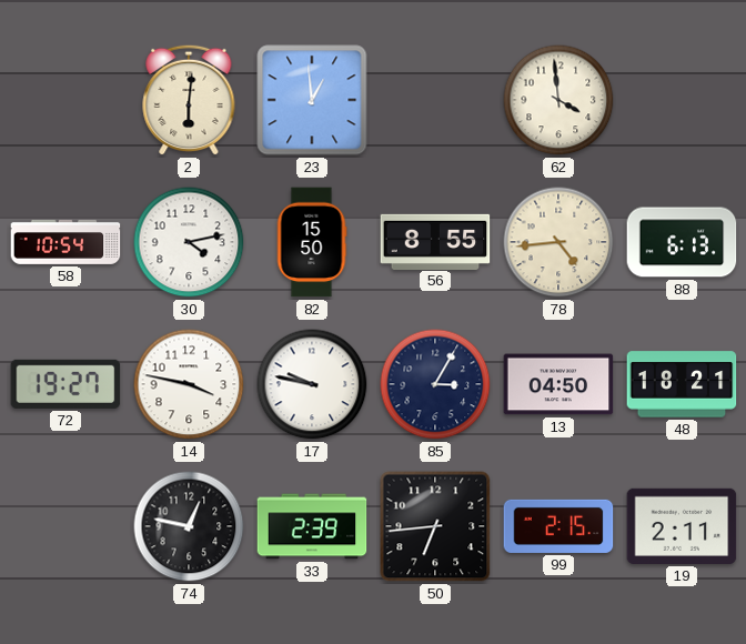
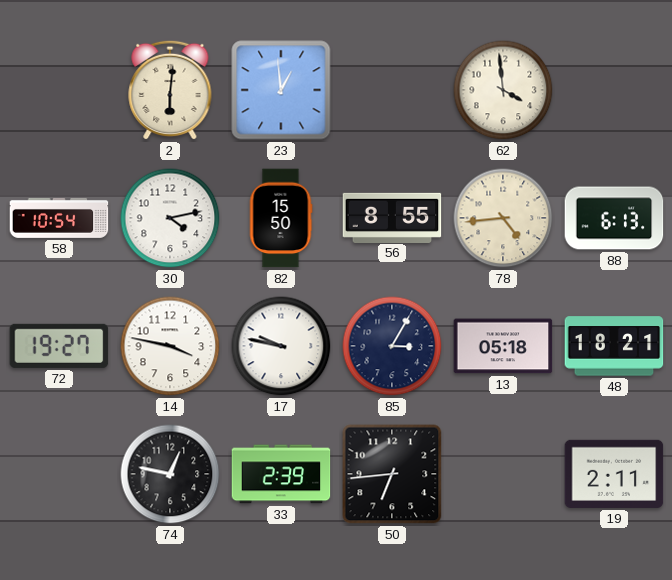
13: 04:50 -> 05:18 (503, 346)
99: 2:15 -> none (558, 526)
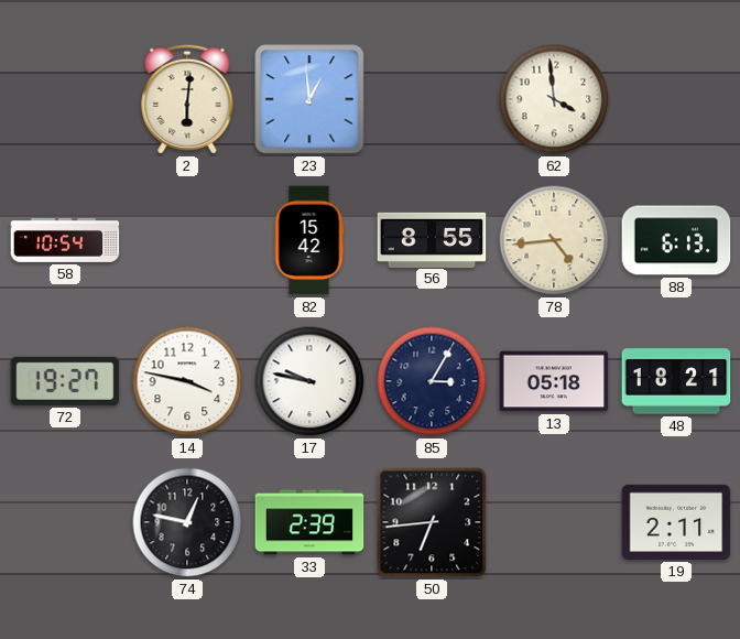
30: 4:13 -> none (170, 218)
82: 15:50 -> 15:42 (309, 240)
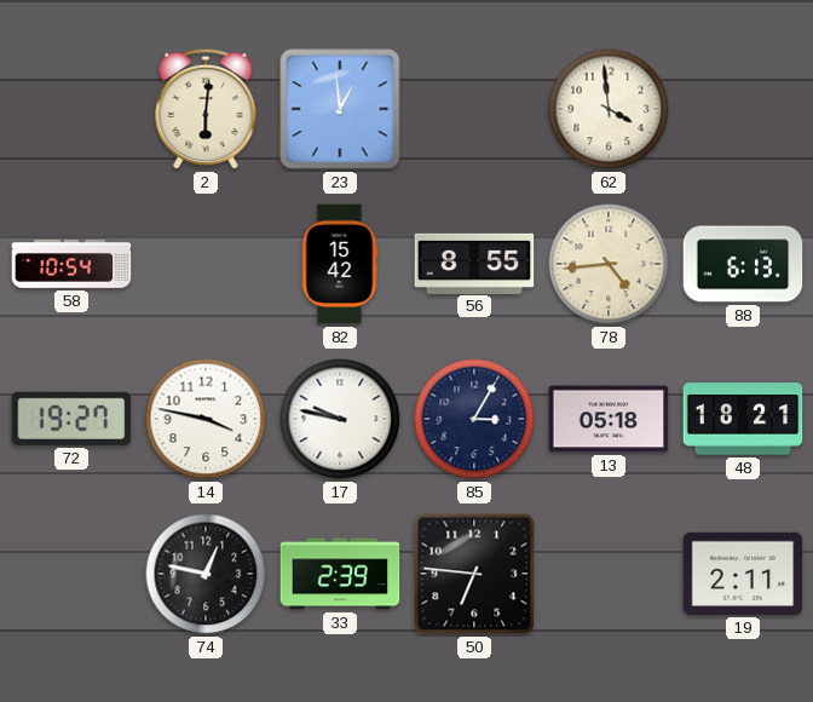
50: 6:44 -> 6:46 (474, 574)
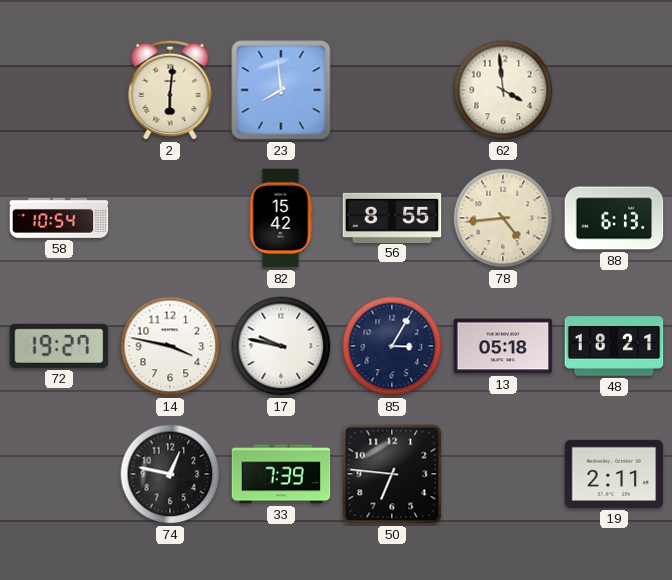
23: 12:59 -> 7:59 (281, 90)
33: 2:39 -> 7:39 (281, 474)
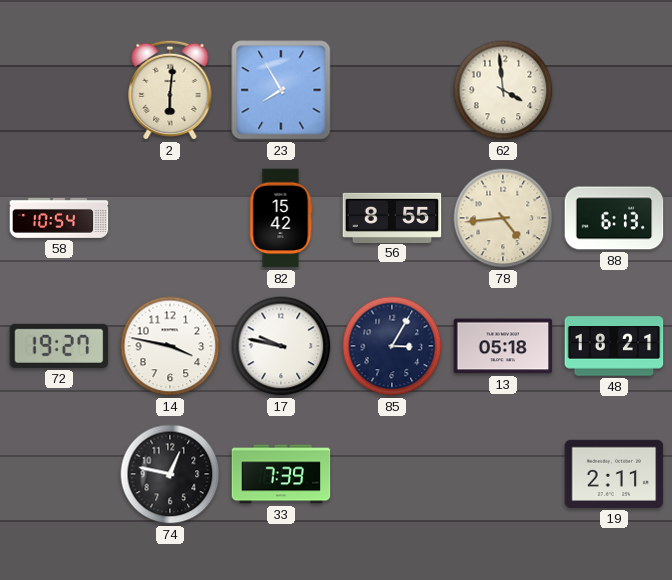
23: 7:59 -> 7:55 (281, 90)
50: 6:46 -> none (392, 474)
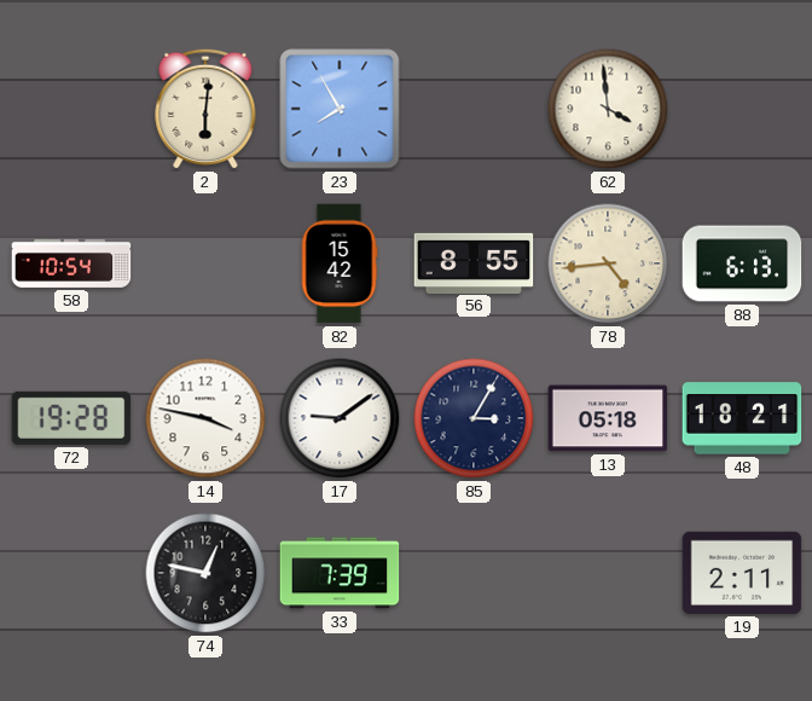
72: 19:27 -> 19:28 (71, 418)
17: 9:47 -> 9:09 (340, 418)
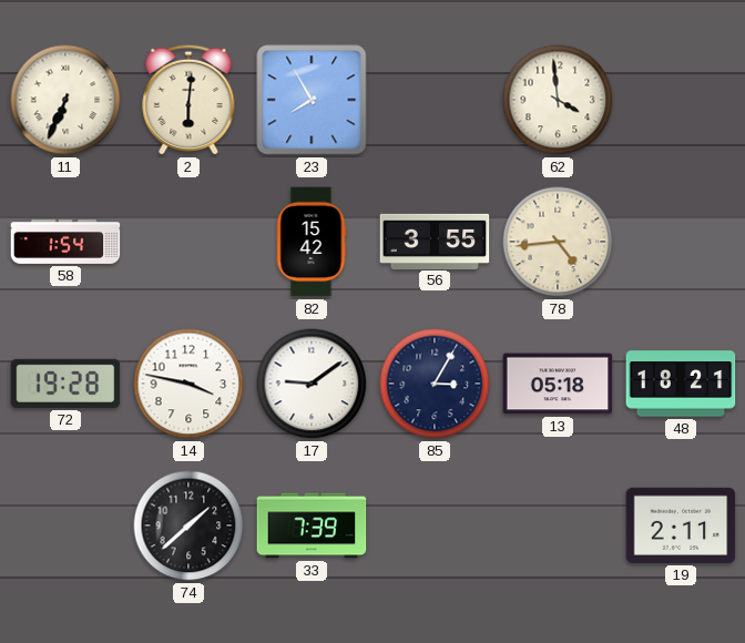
11: none -> 6:34 (65, 100)
58: 10:54 -> 1:54 (65, 242)
56: 8:55 -> 3:55 (435, 241)
88: 6:13 -> none (742, 263)
74: 12:47 -> 1:38 (188, 525)
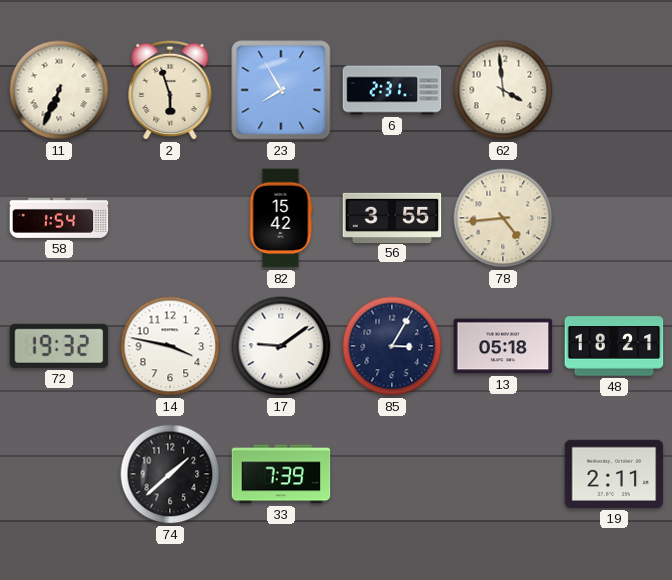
2: 6:01 -> 5:57 (170, 90)
6: none -> 2:31 (392, 90)
72: 19:28 -> 19:32 (59, 346)
